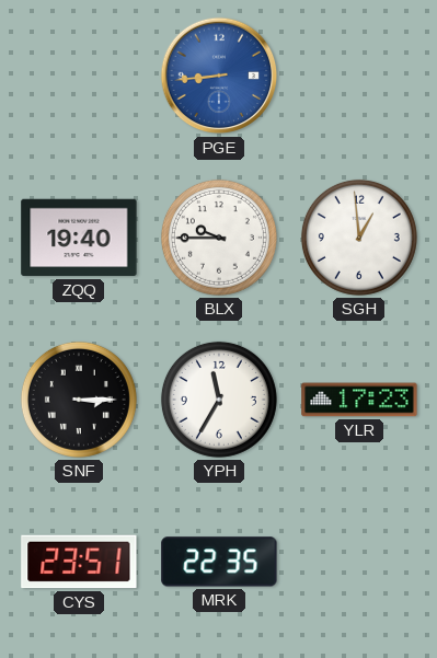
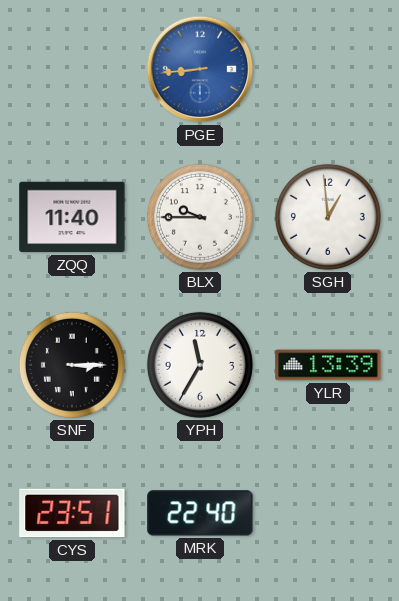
ZQQ: 19:40 -> 11:40 (72, 217)
YLR: 17:23 -> 13:39 (328, 365)
MRK: 22:35 -> 22:40 (200, 513)
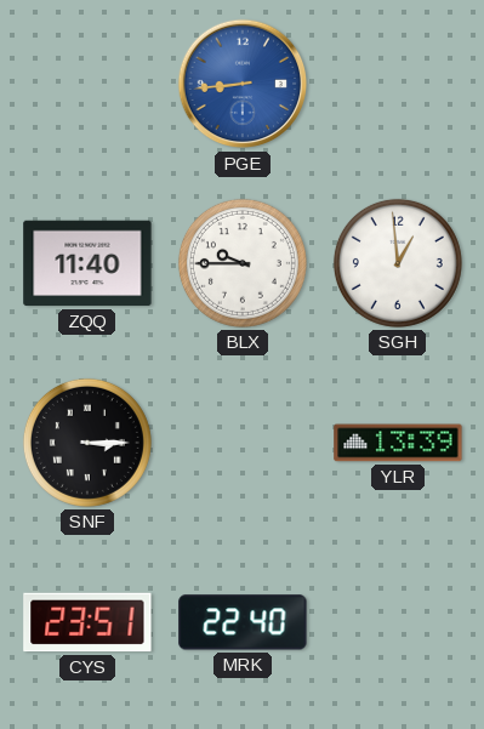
YPH: 11:35 -> none (200, 365)
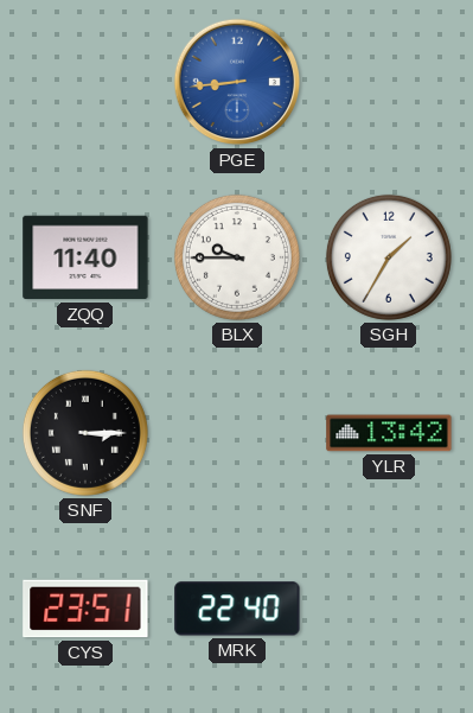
SGH: 12:59 -> 1:35 (389, 257)
YLR: 13:39 -> 13:42 (389, 433)
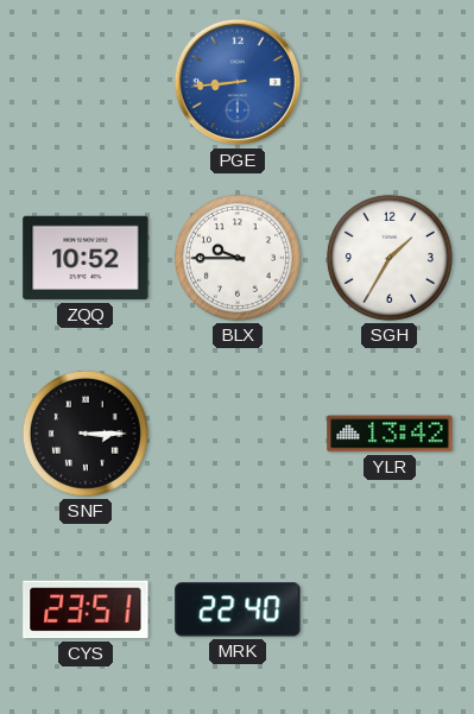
ZQQ: 11:40 -> 10:52 (86, 258)
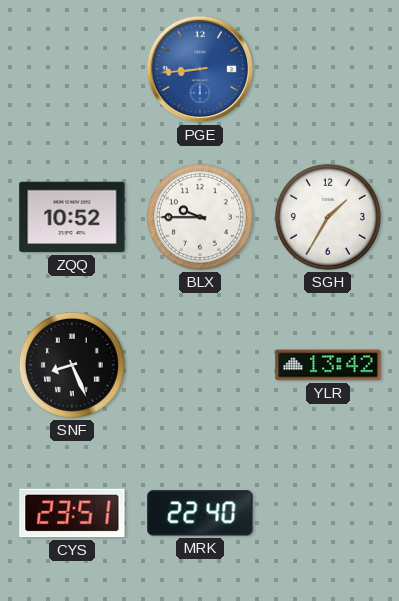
SNF: 3:15 -> 8:26 (72, 365)
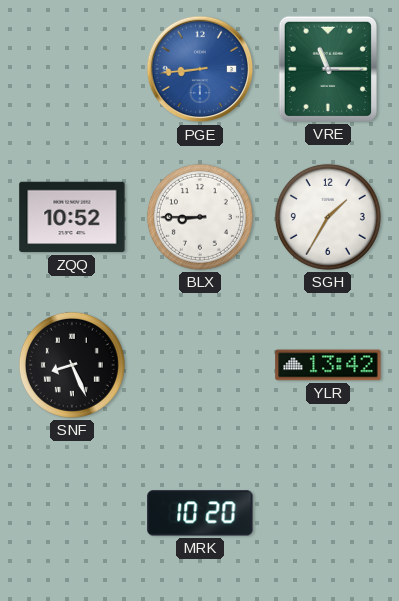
VRE: none -> 11:15 (328, 69)
BLX: 9:45 -> 8:45 (200, 217)
CYS: 23:51 -> none (72, 513)
MRK: 22:40 -> 10:20 (200, 513)
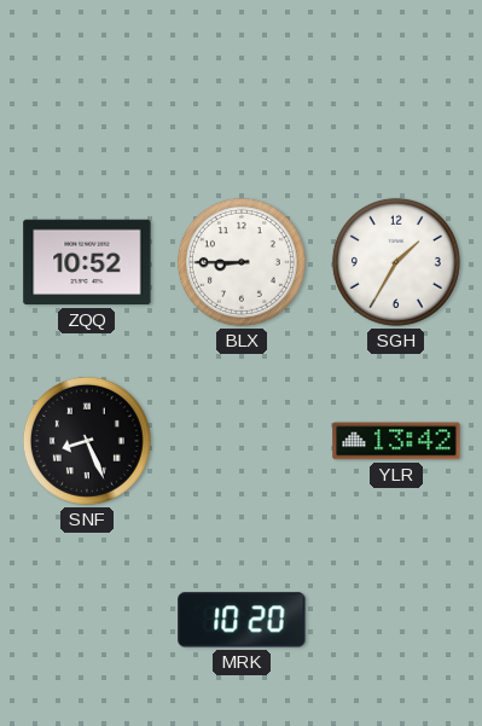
PGE: 8:44 -> none (200, 69)
VRE: 11:15 -> none (328, 69)
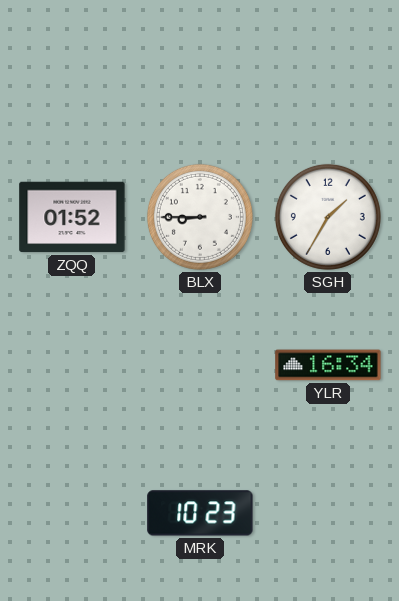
ZQQ: 10:52 -> 01:52 (72, 217)
SNF: 8:26 -> none (87, 441)
YLR: 13:42 -> 16:34 (328, 365)
MRK: 10:20 -> 10:23 (200, 513)
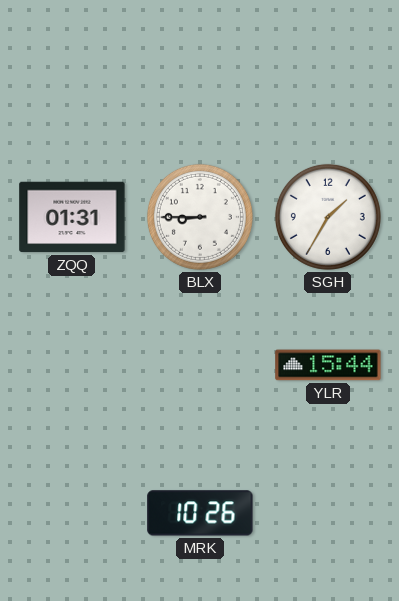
ZQQ: 01:52 -> 01:31 (72, 217)
YLR: 16:34 -> 15:44 (328, 365)
MRK: 10:23 -> 10:26 (200, 513)
